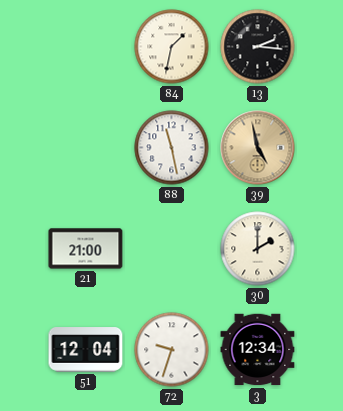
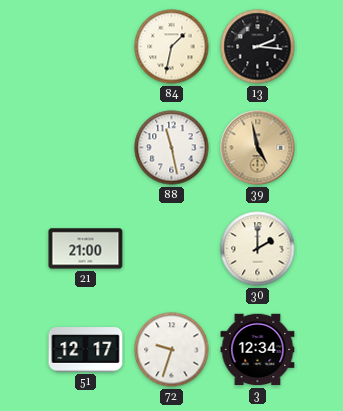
51: 12:04 -> 12:17 (86, 350)
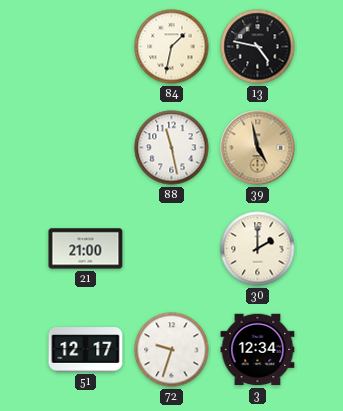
13: 2:16 -> 4:47 (258, 47)
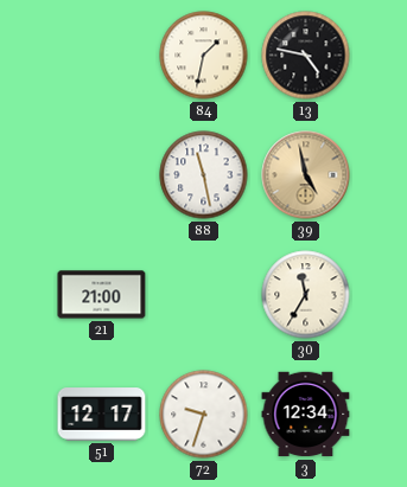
30: 2:00 -> 11:35 (306, 295)
